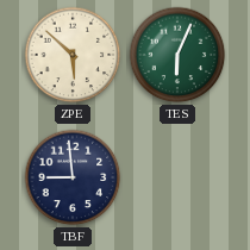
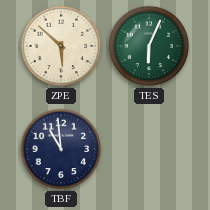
TBF: 8:59 -> 10:59 (61, 149)
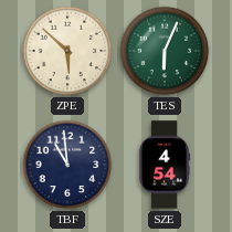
SZE: none -> 4:54 (164, 165)
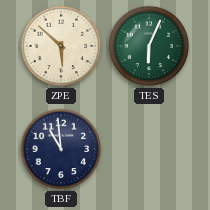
SZE: 4:54 -> none (164, 165)
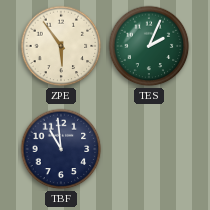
ZPE: 5:52 -> 5:54 (61, 46)
TES: 6:04 -> 2:04 (149, 46)
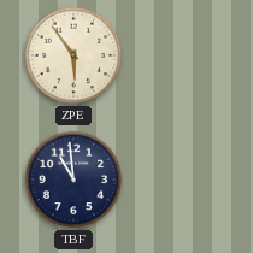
TES: 2:04 -> none (149, 46)
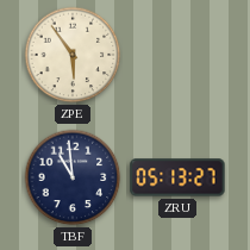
ZRU: none -> 05:13 (177, 177)
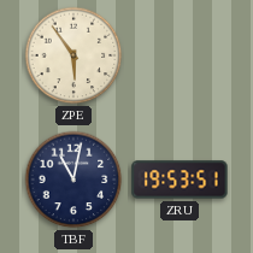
TBF: 10:59 -> 11:02 (73, 180)
ZRU: 05:13 -> 19:53 (180, 180)
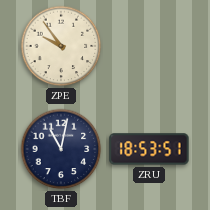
ZPE: 5:54 -> 9:54 (61, 46)
ZRU: 19:53 -> 18:53 (149, 149)
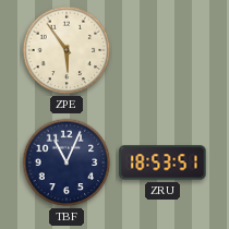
ZPE: 9:54 -> 5:54 (67, 50)
TBF: 11:02 -> 11:04 (67, 162)
